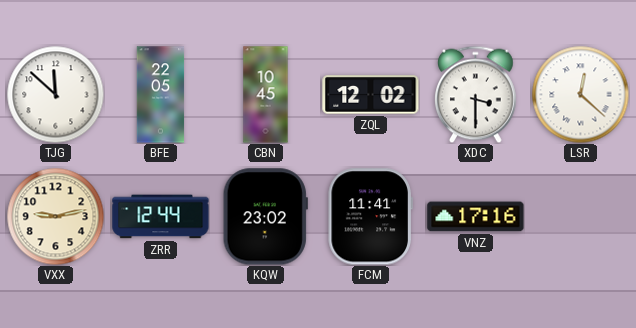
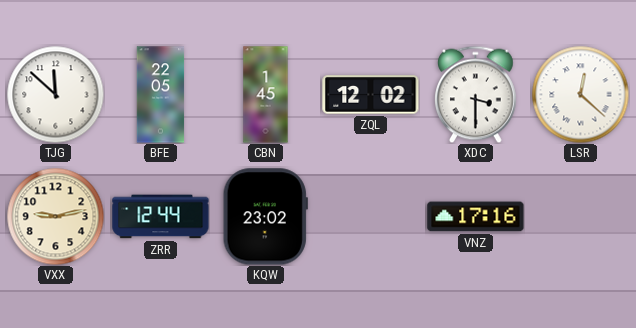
CBN: 10:45 -> 1:45 (266, 95)
FCM: 11:41 -> none (370, 217)
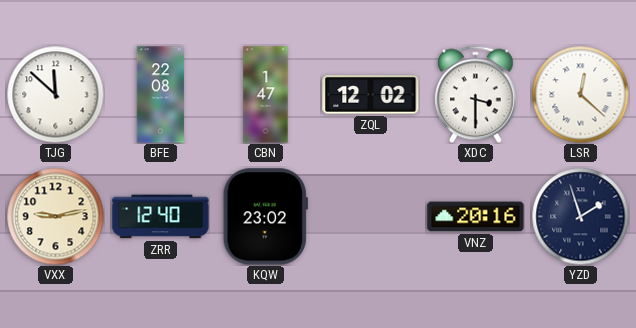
BFE: 22:05 -> 22:08 (161, 95)
CBN: 1:45 -> 1:47 (266, 95)
ZRR: 12:44 -> 12:40 (161, 217)
VNZ: 17:16 -> 20:16 (476, 217)
YZD: none -> 1:57 (580, 216)
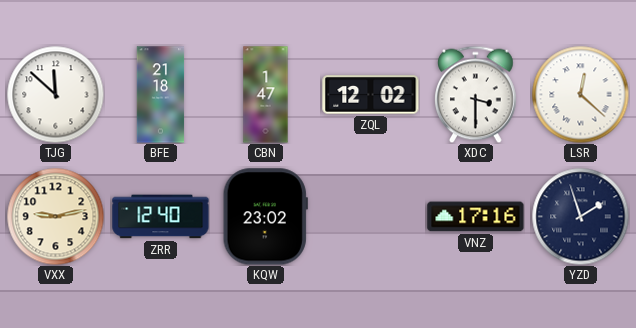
BFE: 22:08 -> 21:18 (161, 95)
VNZ: 20:16 -> 17:16 (476, 217)
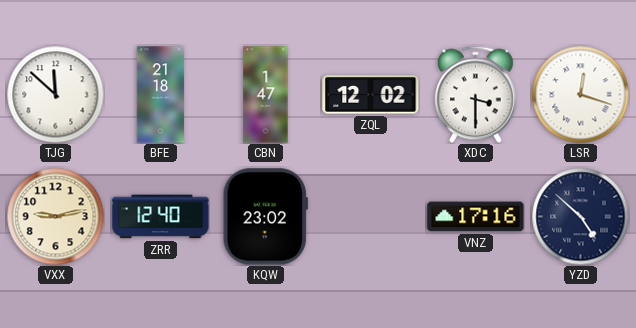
LSR: 12:22 -> 12:18 (580, 94)
YZD: 1:57 -> 4:52 (580, 216)
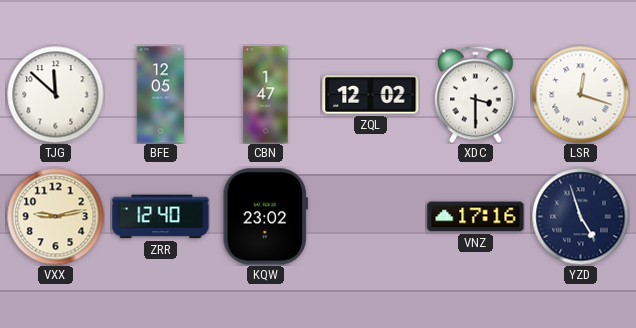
BFE: 21:18 -> 12:05 (161, 95)
YZD: 4:52 -> 4:57 (580, 216)
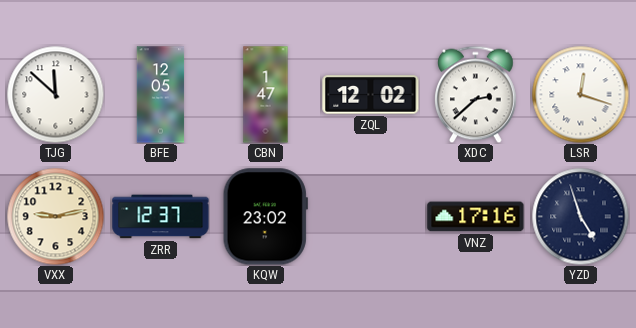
XDC: 3:30 -> 2:38 (476, 94)
ZRR: 12:40 -> 12:37 (161, 217)
